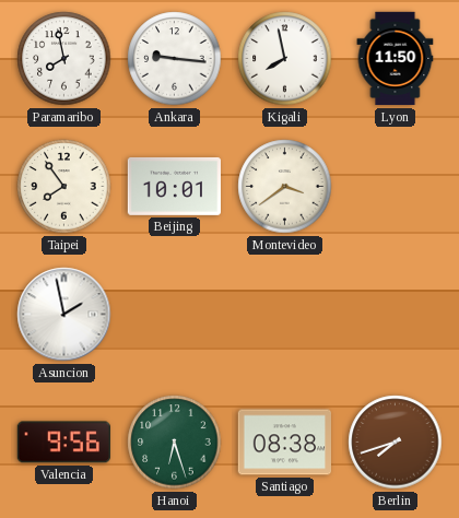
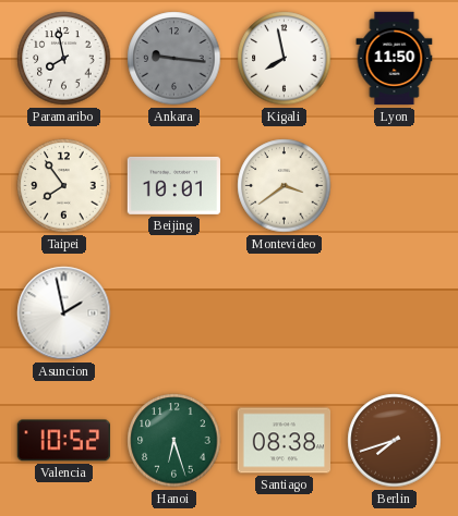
Ankara dial: white -> grey (174, 59)
Valencia: 9:56 -> 10:52 (63, 441)
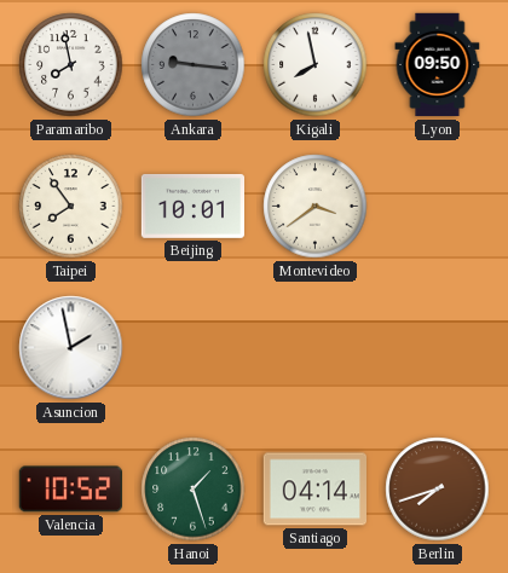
Lyon: 11:50 -> 09:50 (438, 65)
Hanoi: 6:27 -> 1:27 (194, 490)
Santiago: 08:38 -> 04:14 (314, 490)
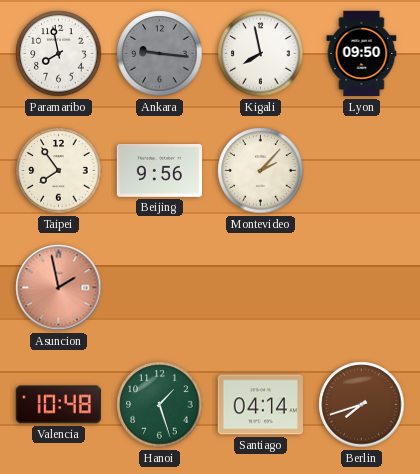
Beijing: 10:01 -> 9:56 (159, 170)
Montevideo: 3:39 -> 2:07 (261, 171)
Asuncion dial: white -> salmon (59, 288)
Valencia: 10:52 -> 10:48 (58, 405)
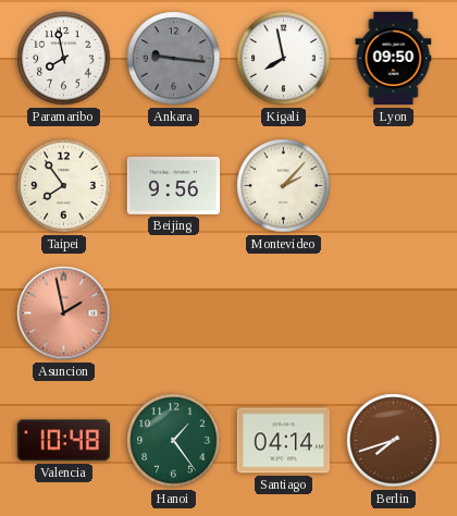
Hanoi: 1:27 -> 1:24 (174, 441)
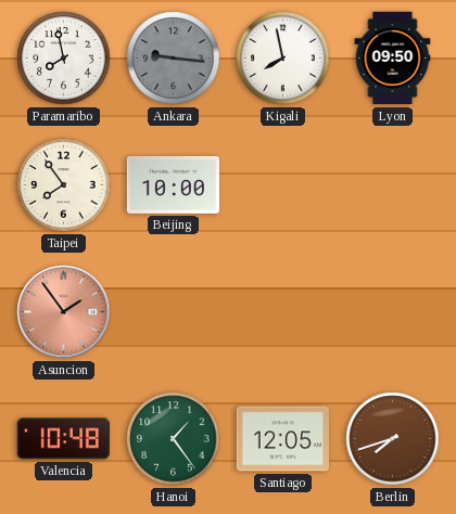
Beijing: 9:56 -> 10:00 (173, 184)
Montevideo: 2:07 -> none (284, 186)
Asuncion: 1:58 -> 1:54 (64, 312)
Santiago: 04:14 -> 12:05 (282, 439)
